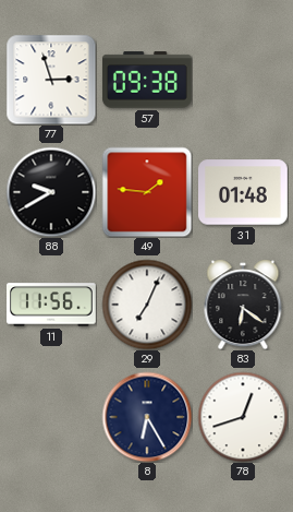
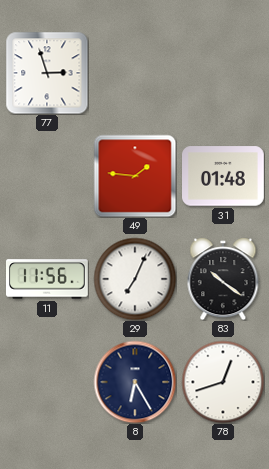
57: 09:38 -> none (147, 80)
88: 9:40 -> none (51, 192)
83: 6:21 -> 10:21 (223, 279)
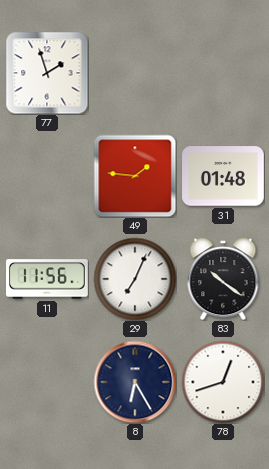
77: 2:57 -> 1:57 (47, 73)
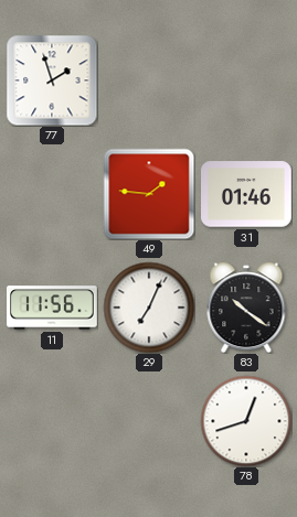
31: 01:48 -> 01:46 (247, 194)
8: 6:25 -> none (135, 382)
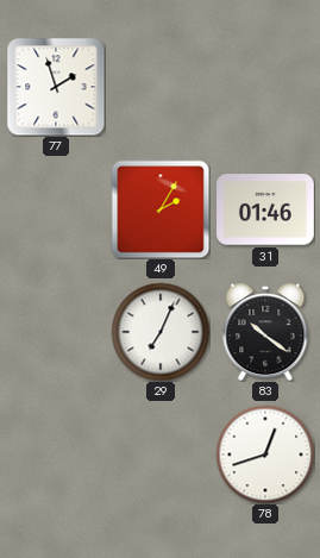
49: 1:46 -> 2:05 (161, 209)
11: 11:56 -> none (53, 308)
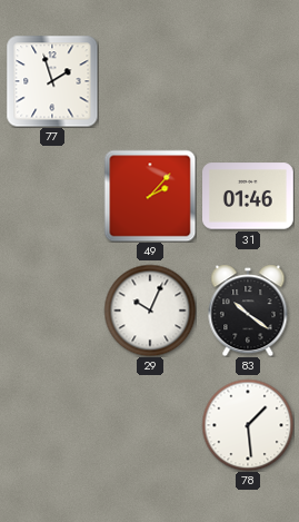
49: 2:05 -> 2:07 (150, 196)
29: 7:04 -> 10:04 (150, 311)
78: 12:42 -> 1:29 (248, 425)
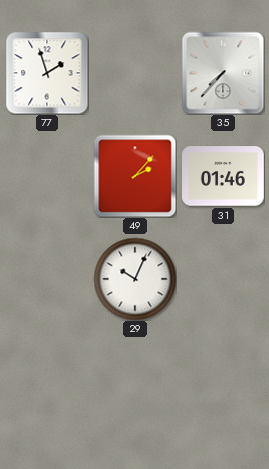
35: none -> 7:37 (223, 73)
83: 10:21 -> none (248, 311)
78: 1:29 -> none (248, 425)
